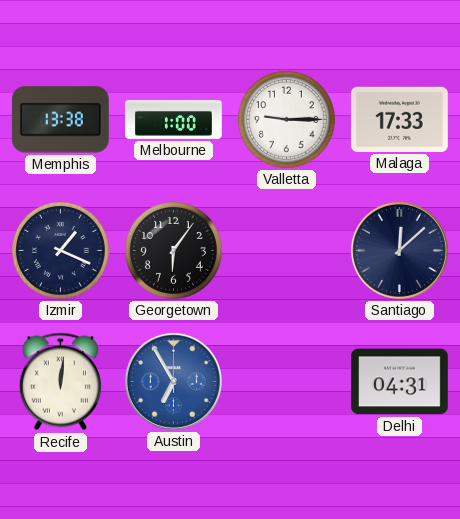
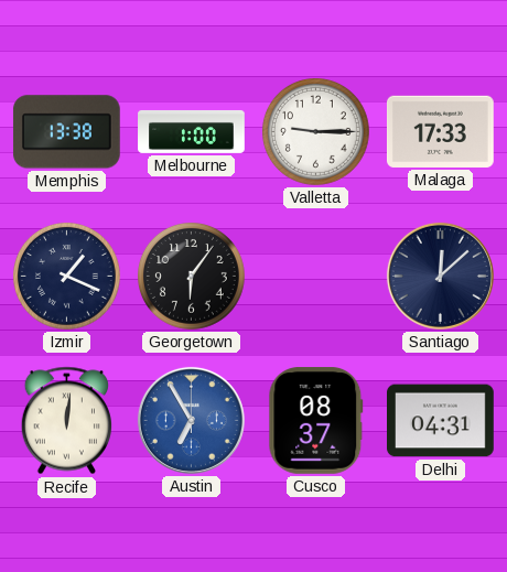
Cusco: none -> 08:37 (316, 421)
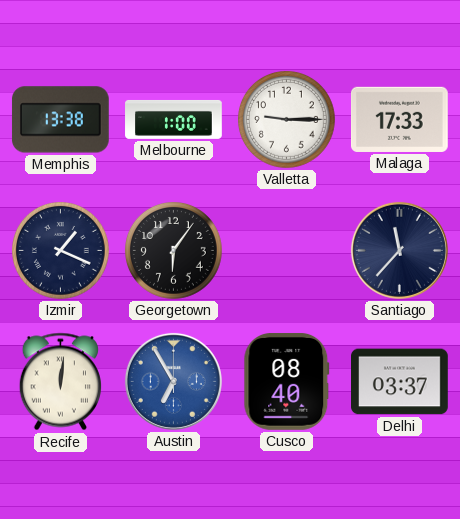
Santiago: 12:08 -> 11:37 (399, 250)
Cusco: 08:37 -> 08:40 (287, 382)
Delhi: 04:31 -> 03:37 (400, 382)
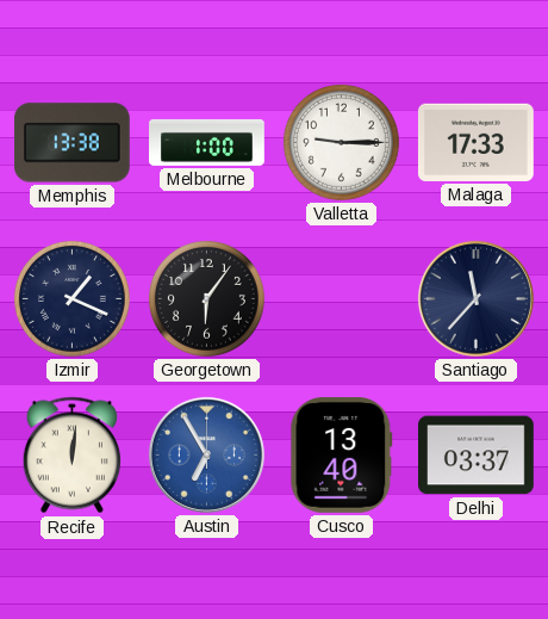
Cusco: 08:40 -> 13:40 (342, 456)
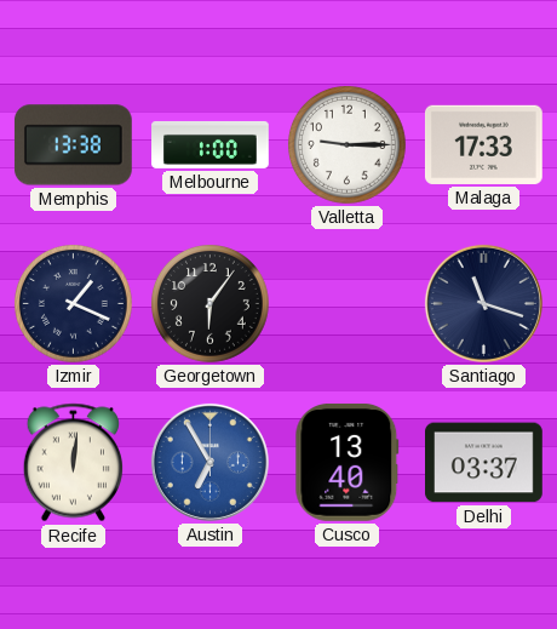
Santiago: 11:37 -> 11:18 (483, 303)
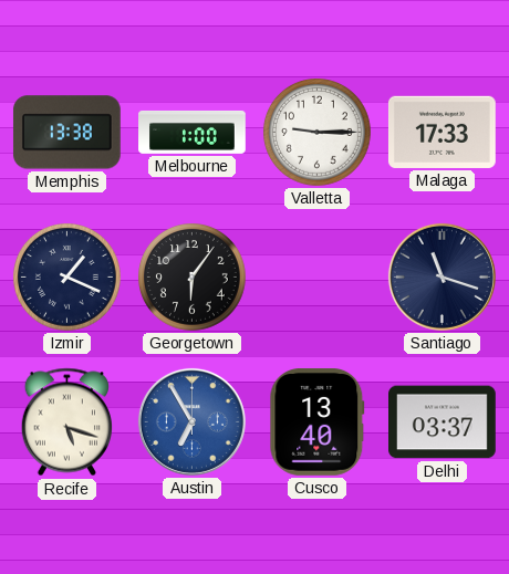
Recife: 12:01 -> 5:18 (66, 422)
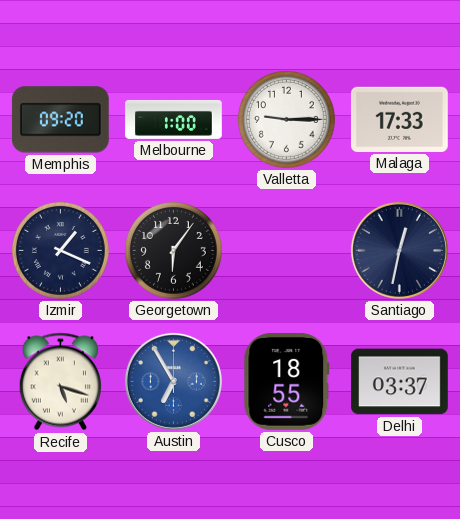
Memphis: 13:38 -> 09:20 (60, 120)
Santiago: 11:18 -> 12:32 (399, 250)
Cusco: 13:40 -> 18:55 (287, 382)
